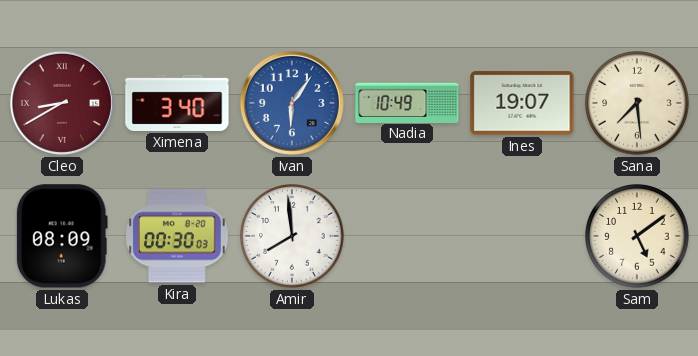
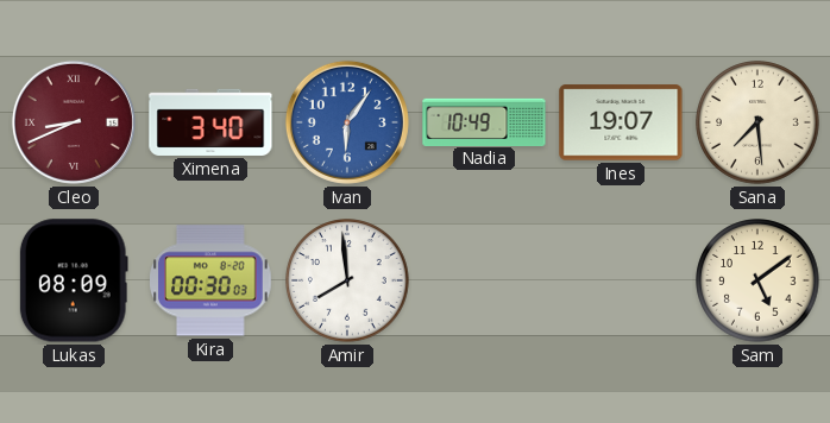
Cleo: 8:40 -> 8:41 (74, 122)
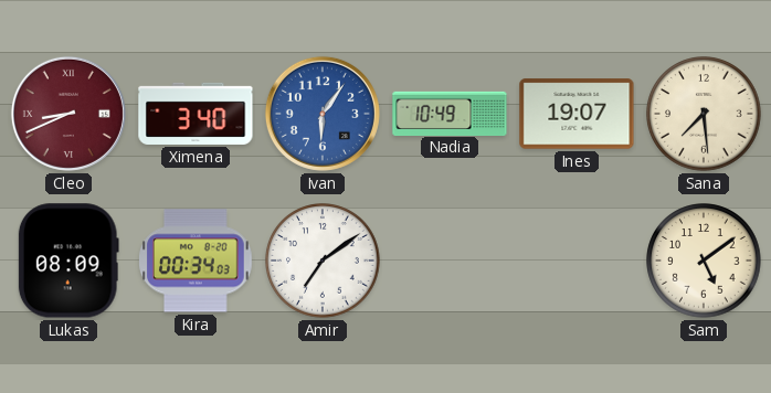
Kira: 00:30 -> 00:34 (197, 261)
Amir: 7:59 -> 7:09 (323, 261)
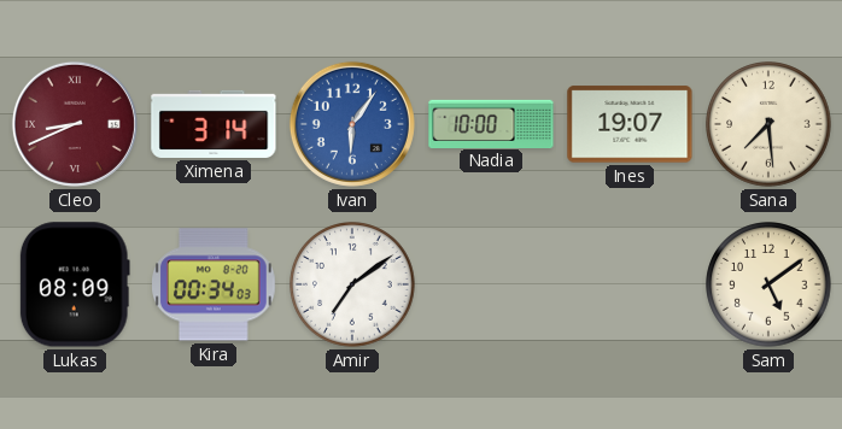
Ximena: 3:40 -> 3:14 (214, 124)
Nadia: 10:49 -> 10:00 (491, 123)
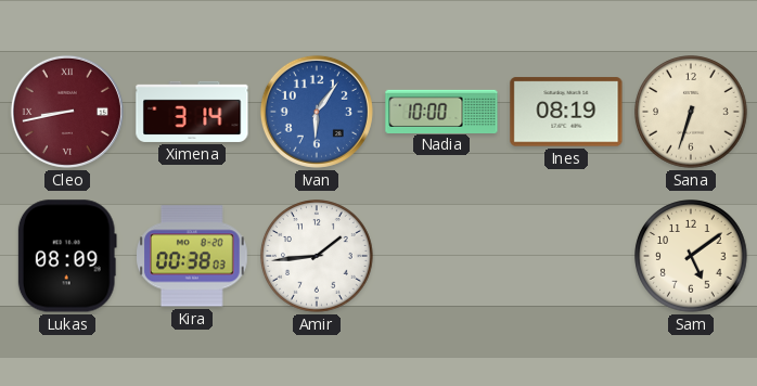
Cleo: 8:41 -> 8:43 (67, 112)
Ines: 19:07 -> 08:19 (566, 112)
Sana: 7:29 -> 6:33 (691, 112)
Kira: 00:34 -> 00:38 (193, 256)
Amir: 7:09 -> 1:44 (317, 256)
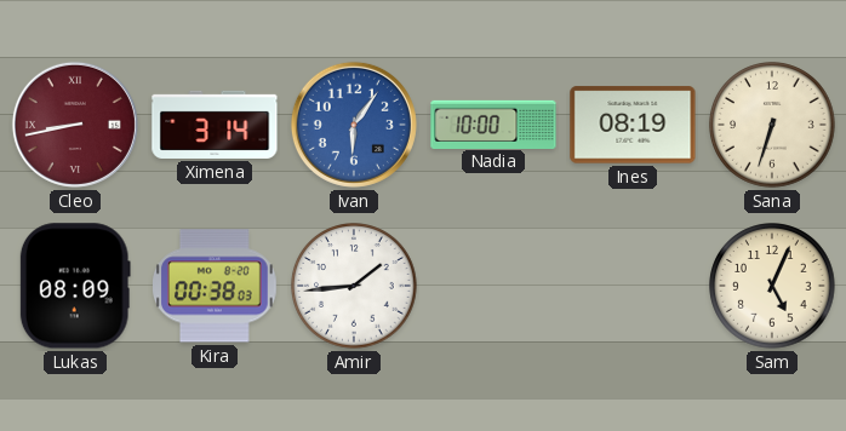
Sam: 5:09 -> 5:04 (772, 286)
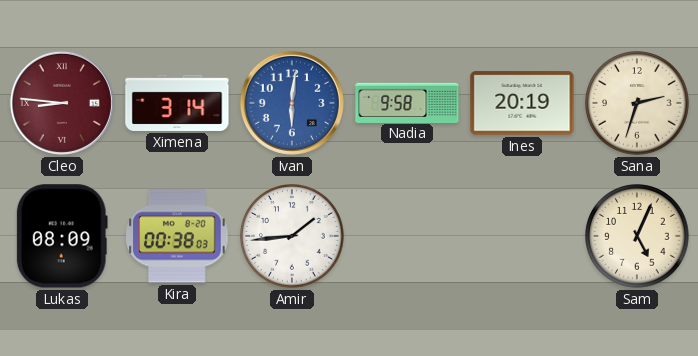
Cleo: 8:43 -> 8:46 (62, 103)
Ivan: 6:06 -> 6:01 (292, 103)
Nadia: 10:00 -> 9:58 (407, 102)
Ines: 08:19 -> 20:19 (522, 103)
Sana: 6:33 -> 2:33 (637, 103)
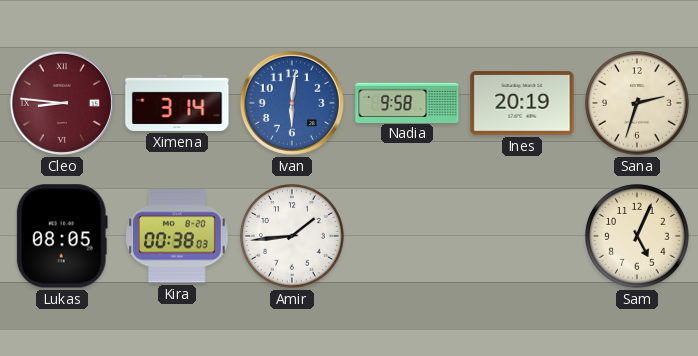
Lukas: 08:09 -> 08:05 (62, 236)
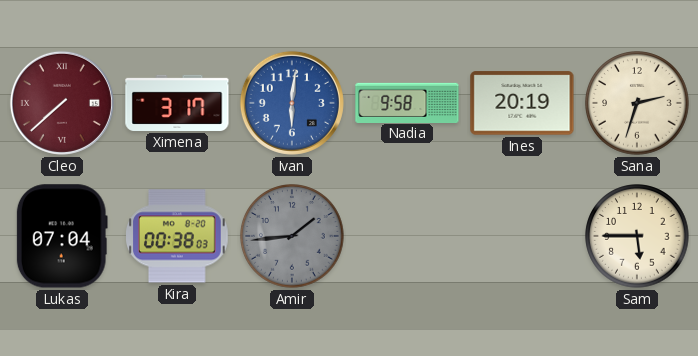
Cleo: 8:46 -> 7:38 (62, 103)
Ximena: 3:14 -> 3:17 (177, 103)
Lukas: 08:05 -> 07:04 (62, 236)
Amir dial: white -> grey (292, 236)
Sam: 5:04 -> 5:45 (637, 236)
